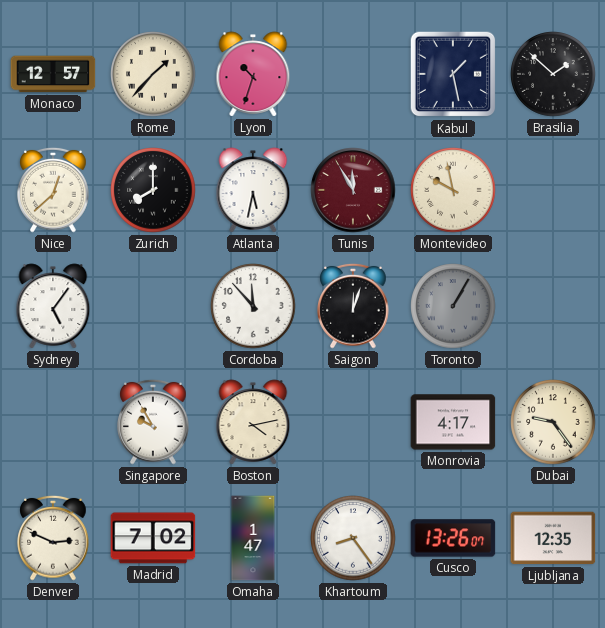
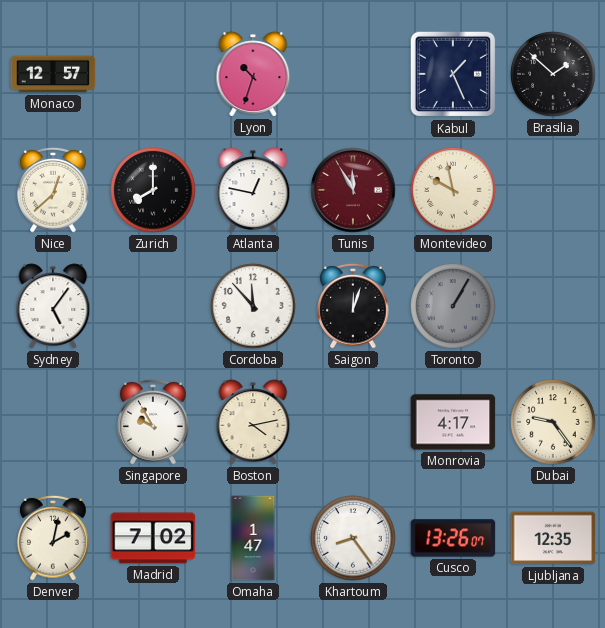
Rome: 1:37 -> none (153, 74)
Kabul: 1:28 -> 1:26 (453, 74)
Atlanta: 5:32 -> 12:47 (253, 190)
Denver: 2:49 -> 2:02 (53, 538)
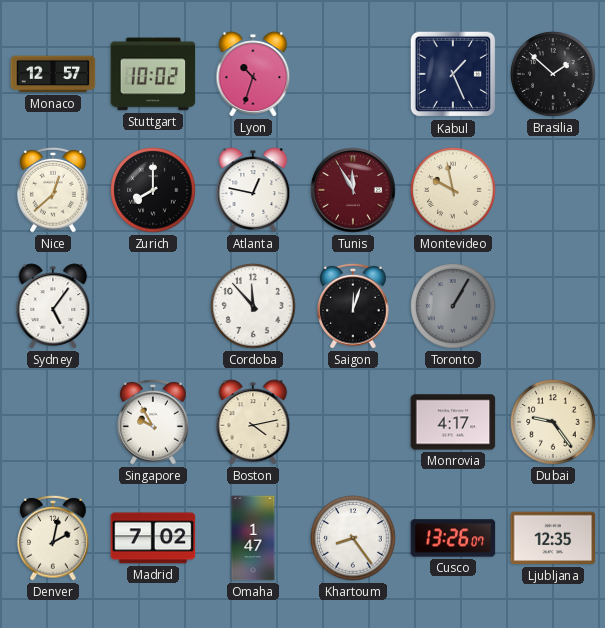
Stuttgart: none -> 10:02 (153, 74)
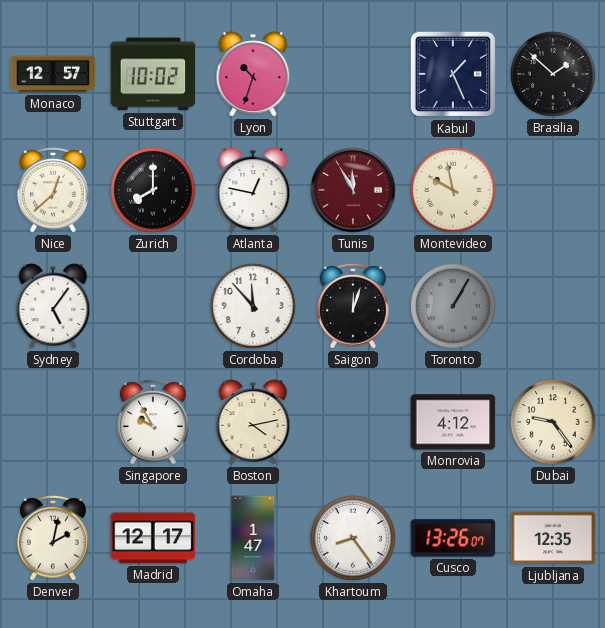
Monrovia: 4:17 -> 4:12 (453, 422)
Madrid: 7:02 -> 12:17 (153, 538)
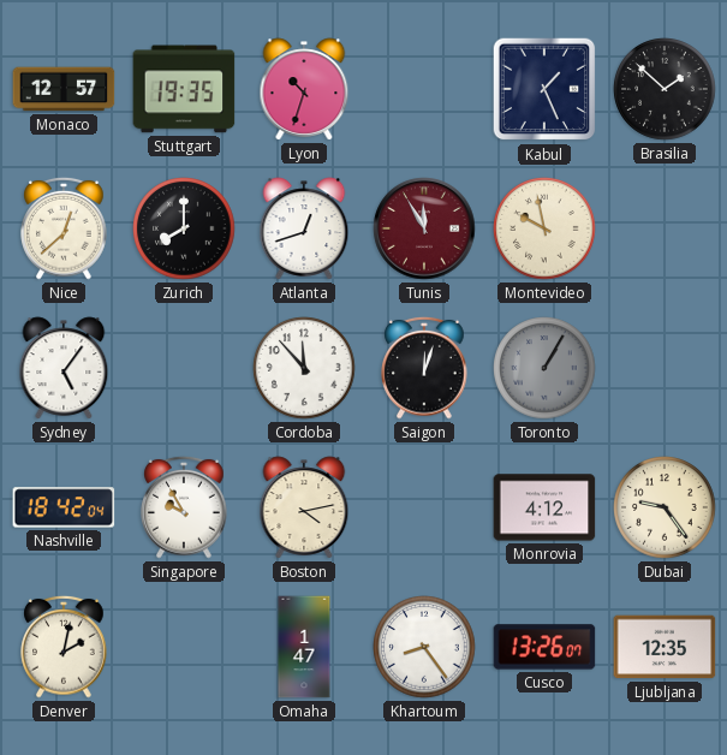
Stuttgart: 10:02 -> 19:35 (184, 89)
Atlanta: 12:47 -> 12:42 (304, 228)
Nashville: none -> 18:42 (64, 507)
Madrid: 12:17 -> none (153, 538)
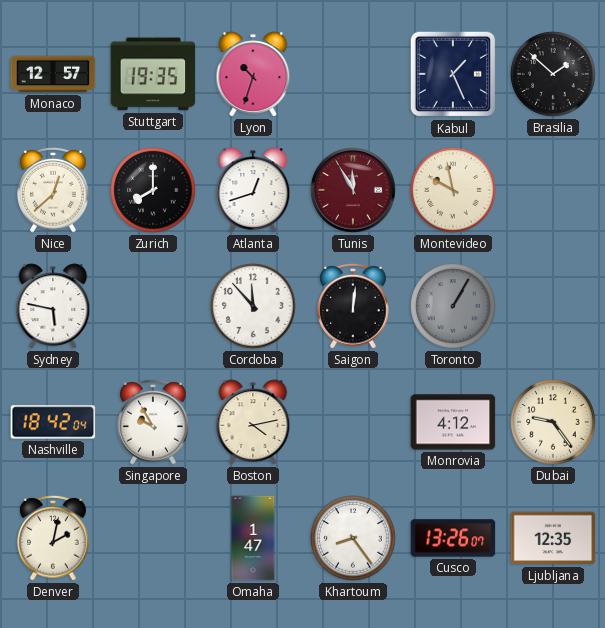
Sydney: 5:06 -> 5:47 (53, 306)
Saigon: 12:03 -> 12:01 (353, 306)
